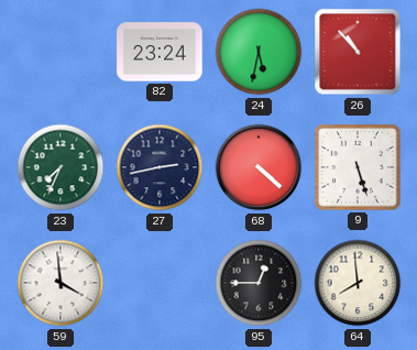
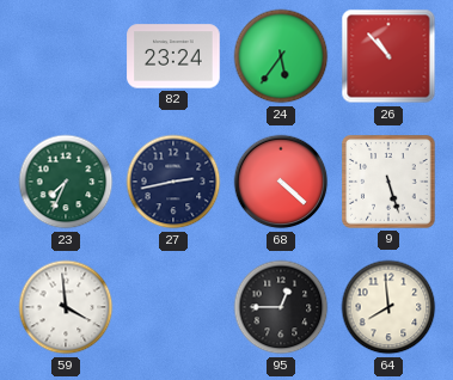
24: 5:32 -> 5:36 (281, 56)
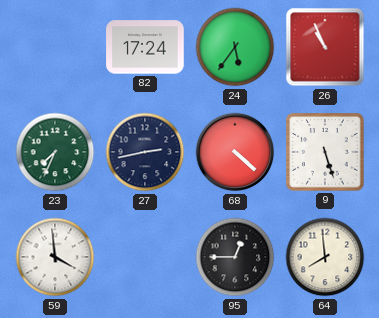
82: 23:24 -> 17:24 (145, 47)
26: 10:53 -> 10:56 (325, 47)
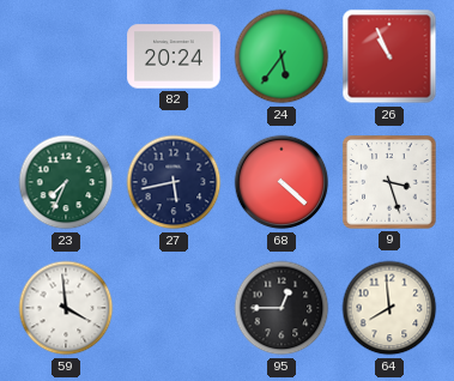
82: 17:24 -> 20:24 (174, 56)
27: 2:43 -> 5:43 (174, 182)
9: 5:27 -> 3:27 (389, 182)
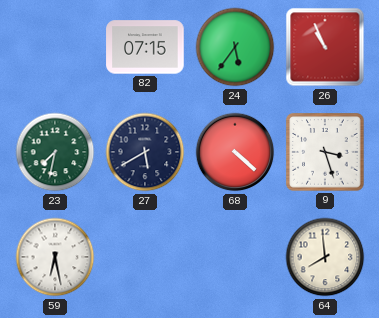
82: 20:24 -> 07:15 (145, 47)
23: 7:34 -> 7:32 (55, 152)
27: 5:43 -> 5:40 (145, 152)
59: 3:59 -> 6:28 (55, 257)
95: 12:45 -> none (282, 308)
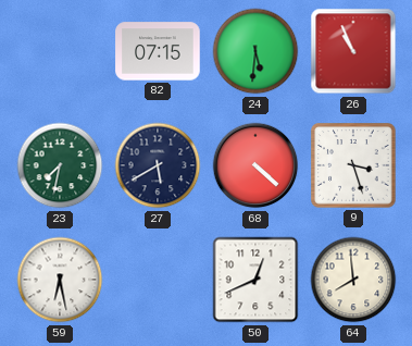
24: 5:36 -> 5:31 (255, 51)
50: none -> 12:41 (255, 280)
